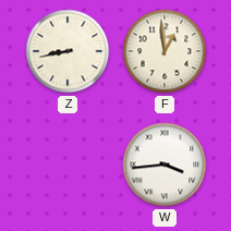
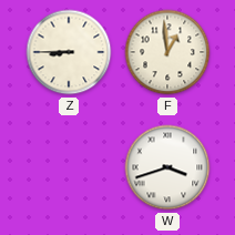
Z: 8:43 -> 8:45 (69, 52)
W: 3:44 -> 3:42 (167, 167)
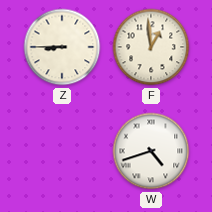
W: 3:42 -> 4:42 (151, 151)
